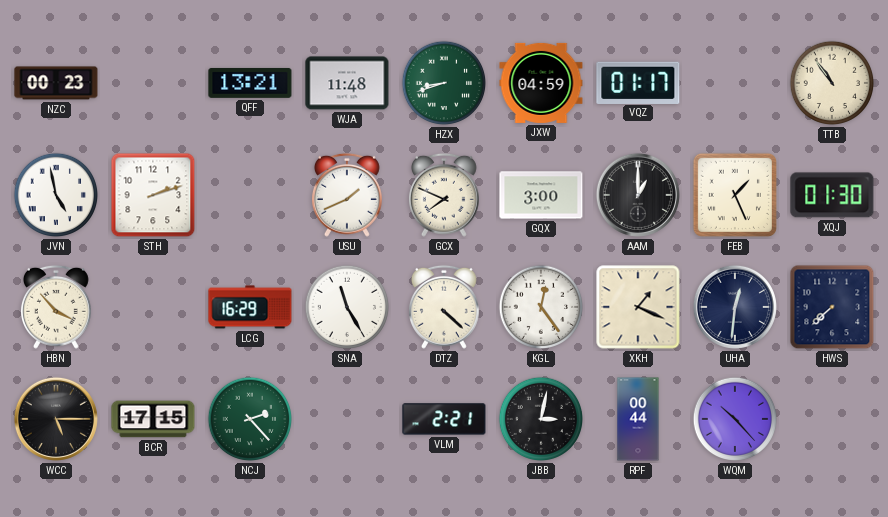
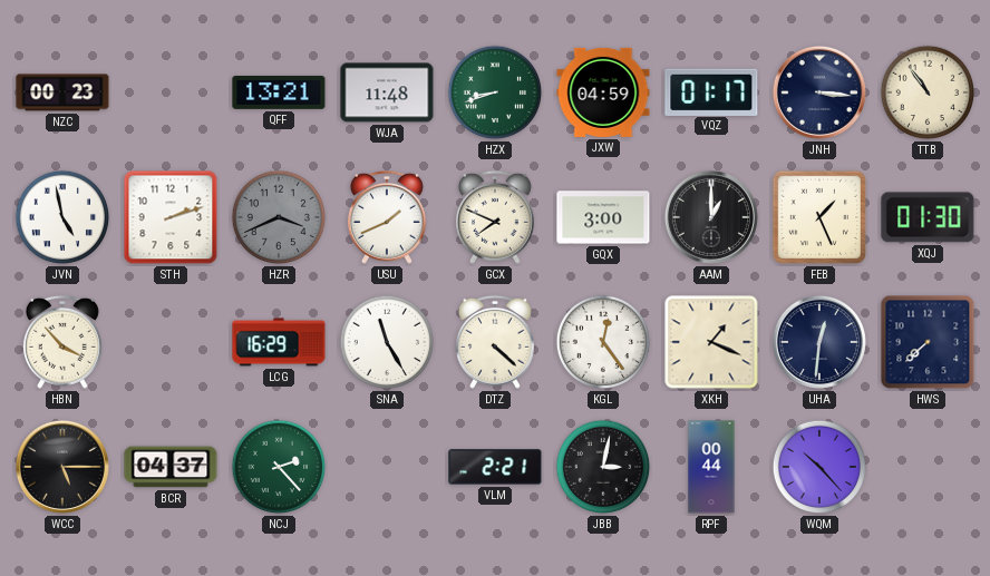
JNH: none -> 3:16 (819, 92)
HZR: none -> 3:41 (279, 217)
BCR: 17:15 -> 04:37 (171, 467)
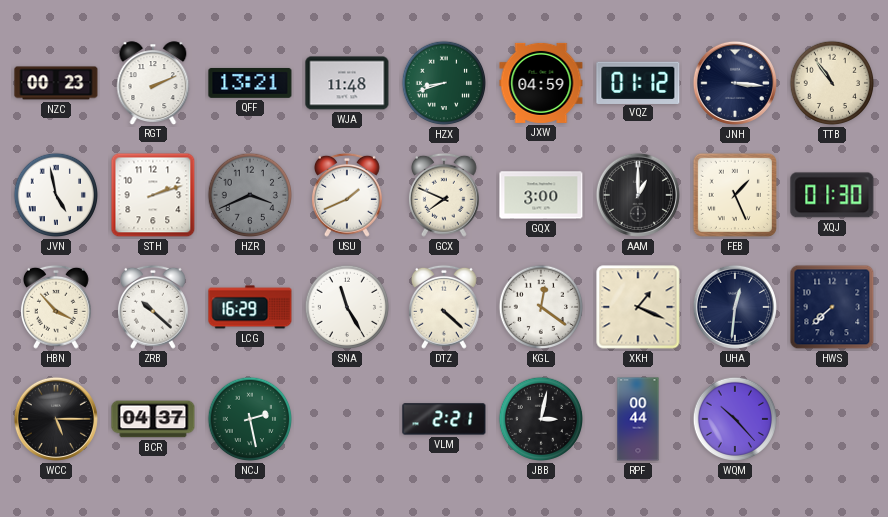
RGT: none -> 2:11 (153, 83)
VQZ: 01:17 -> 01:12 (638, 82)
ZRB: none -> 10:22 (153, 307)
KGL: 12:24 -> 12:21 (541, 307)
NCJ: 2:23 -> 2:28 (250, 419)
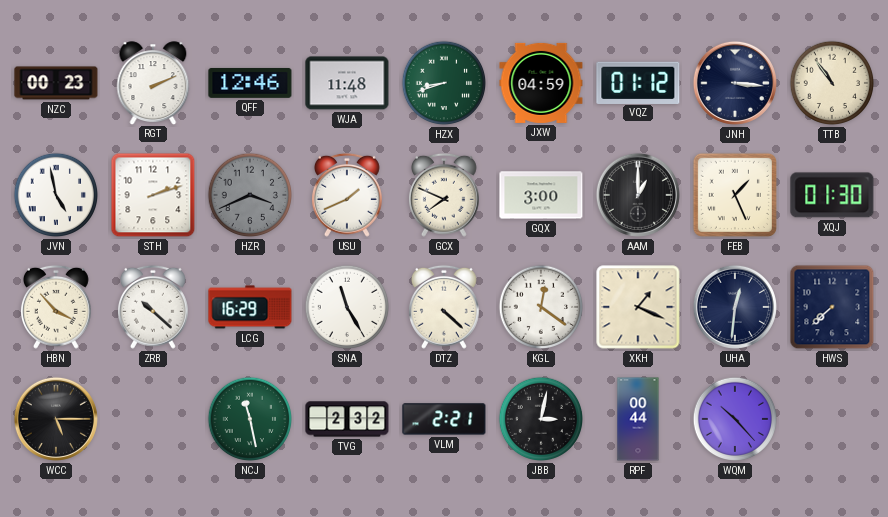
QFF: 13:21 -> 12:46 (250, 83)
BCR: 04:37 -> none (153, 419)
NCJ: 2:28 -> 11:28 (250, 419)
TVG: none -> 2:32 (347, 419)
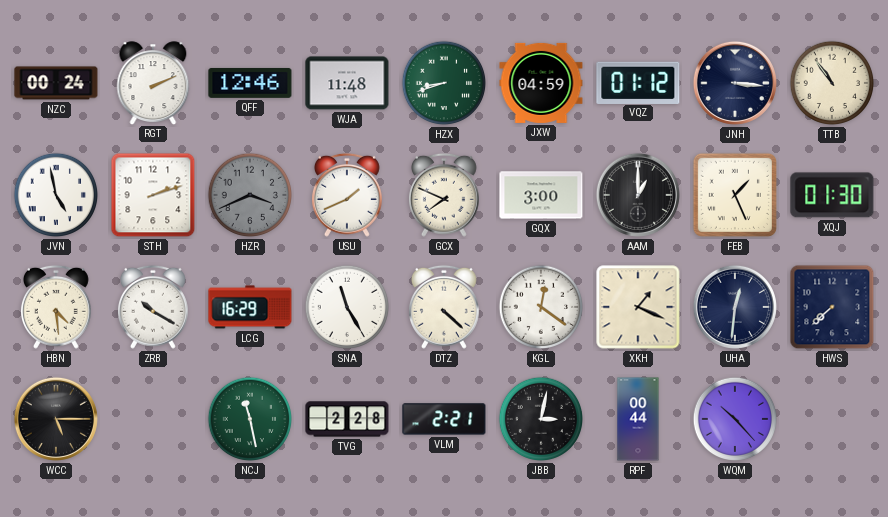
NZC: 00:23 -> 00:24 (56, 83)
HBN: 3:53 -> 4:29 (56, 307)
ZRB: 10:22 -> 10:20 (153, 307)
TVG: 2:32 -> 2:28 (347, 419)
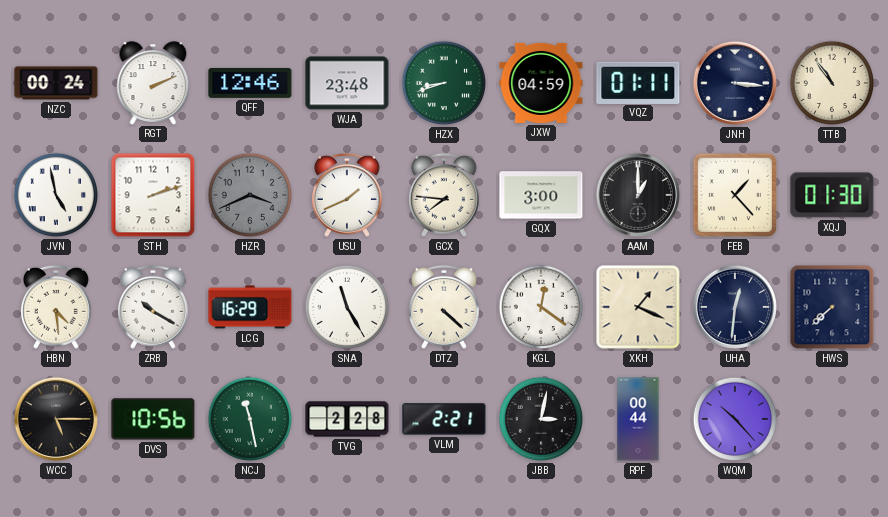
WJA: 11:48 -> 23:48 (347, 83)
VQZ: 01:12 -> 01:11 (638, 82)
GCX: 7:49 -> 7:46 (444, 195)
FEB: 1:26 -> 1:23 (735, 195)
DVS: none -> 10:56 (153, 419)
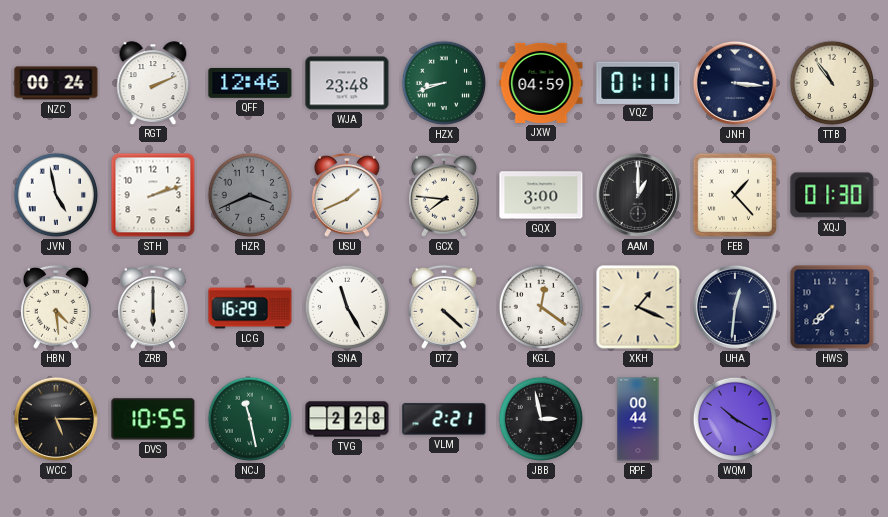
ZRB: 10:20 -> 6:00 (153, 307)
DVS: 10:56 -> 10:55 (153, 419)
JBB: 3:02 -> 2:58 (541, 419)
WQM: 10:23 -> 10:20 (735, 419)
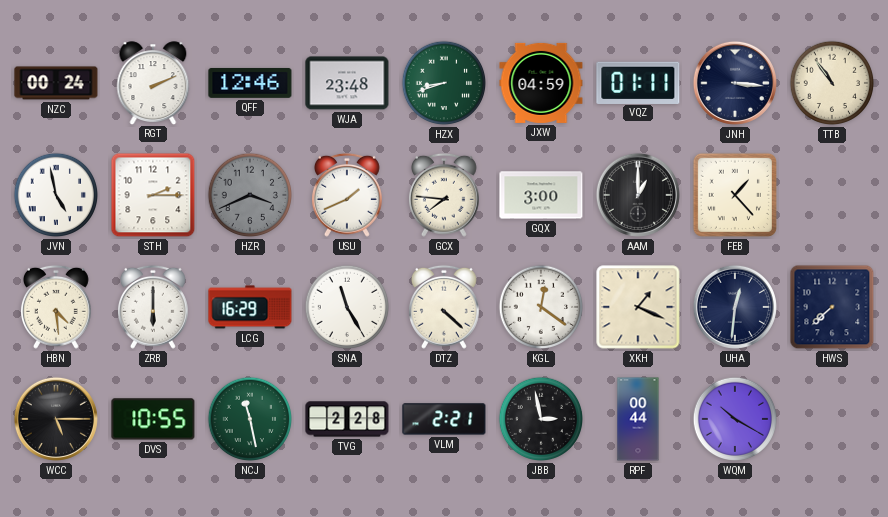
STH: 2:12 -> 2:15 (153, 195)
XQJ: 01:30 -> none (832, 195)
